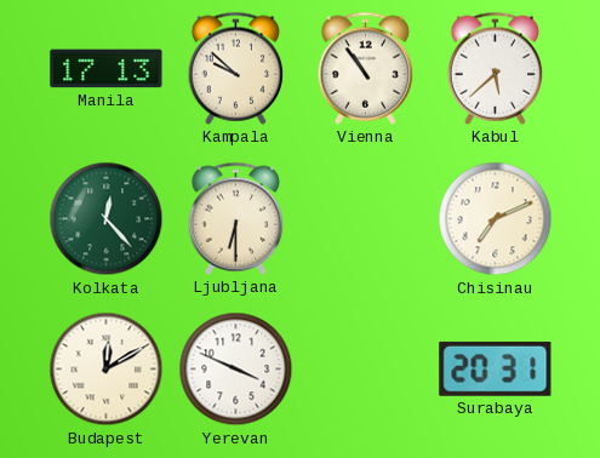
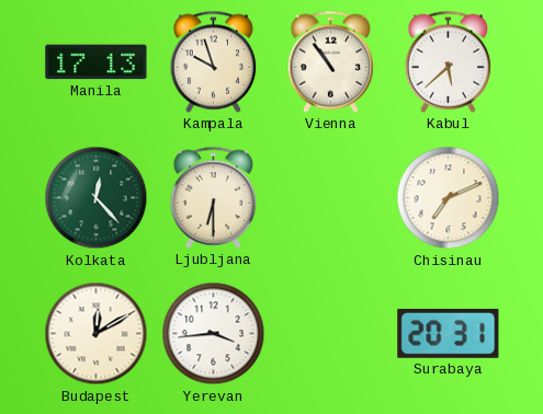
Kampala: 9:52 -> 9:57 (214, 61)
Yerevan: 3:49 -> 3:44 (214, 334)
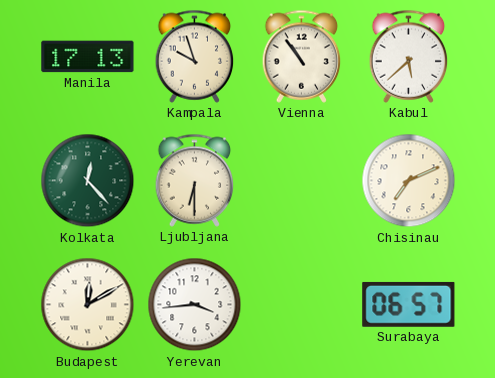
Surabaya: 20:31 -> 06:57 (409, 304)
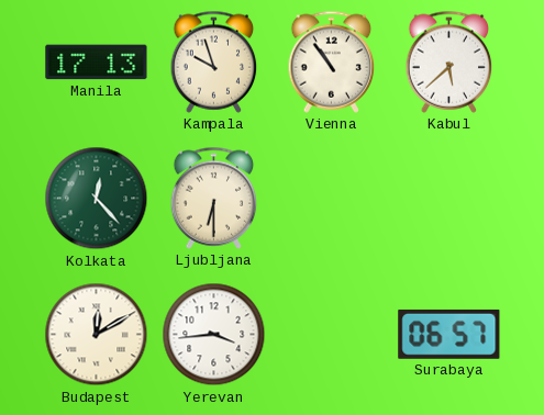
Chisinau: 7:11 -> none (409, 181)
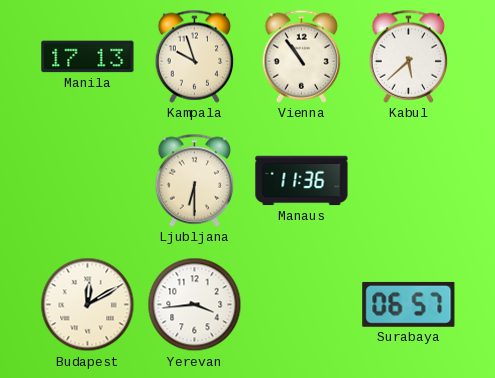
Kolkata: 12:23 -> none (97, 199)
Manaus: none -> 11:36 (302, 181)
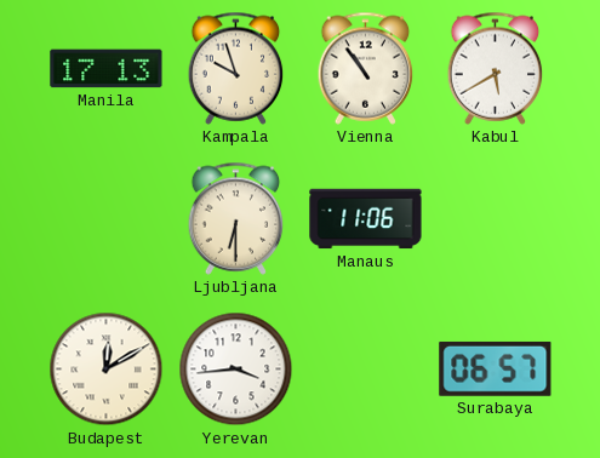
Kabul: 5:38 -> 5:40 (496, 68)
Manaus: 11:36 -> 11:06 (366, 219)
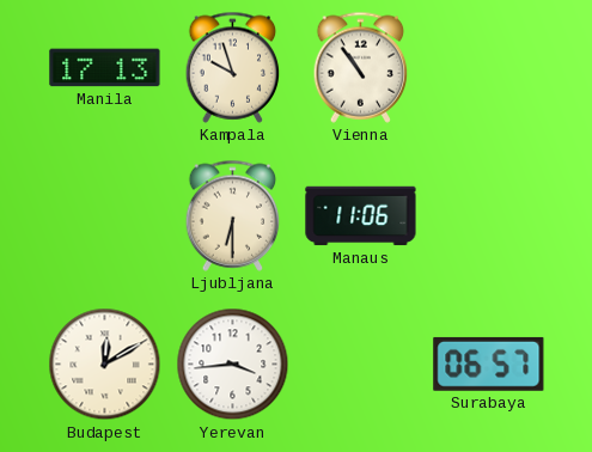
Kabul: 5:40 -> none (496, 68)
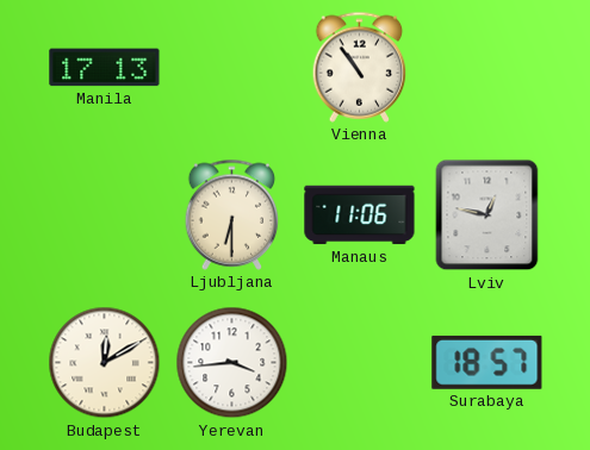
Kampala: 9:57 -> none (233, 67)
Lviv: none -> 12:47 (487, 215)
Surabaya: 06:57 -> 18:57 (487, 362)
